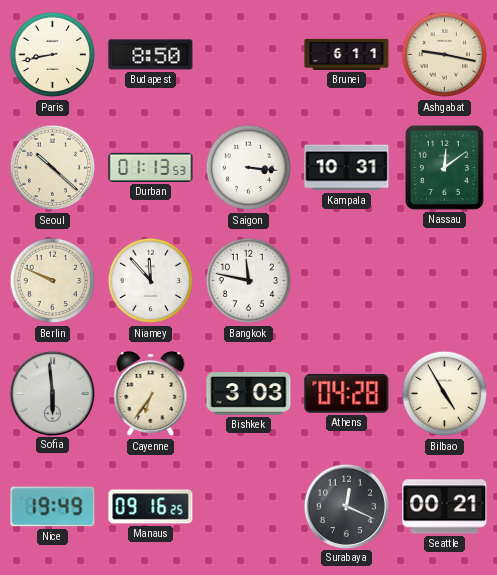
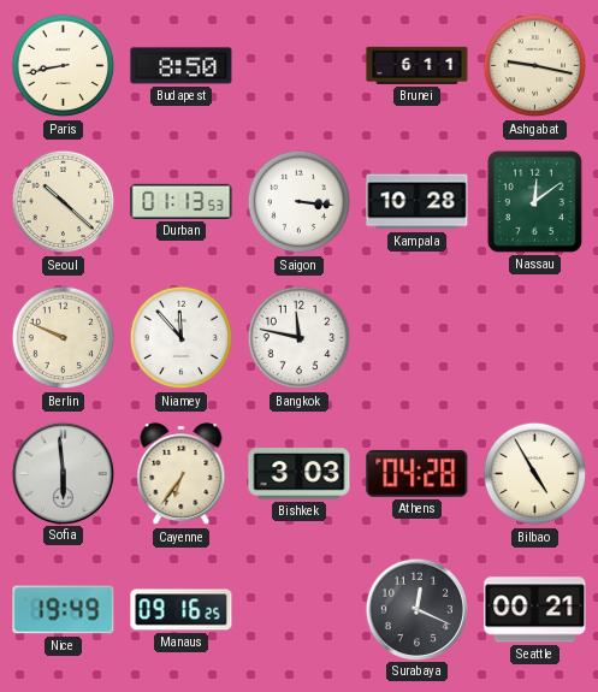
Kampala: 10:31 -> 10:28 (418, 202)
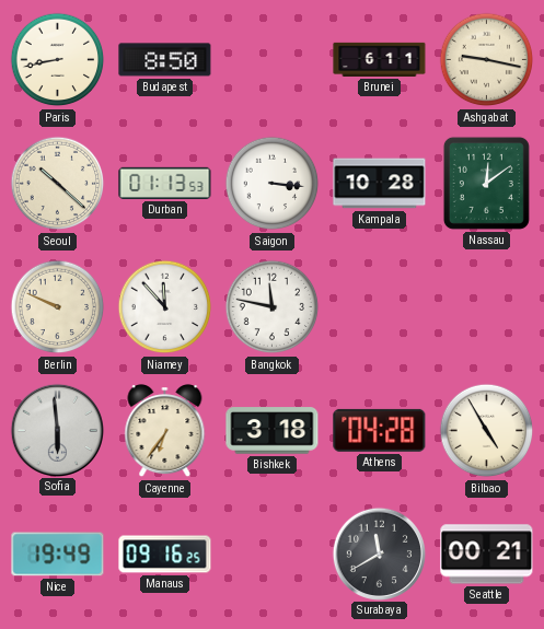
Bishkek: 3:03 -> 3:18 (273, 431)
Surabaya: 12:19 -> 11:40 (379, 554)
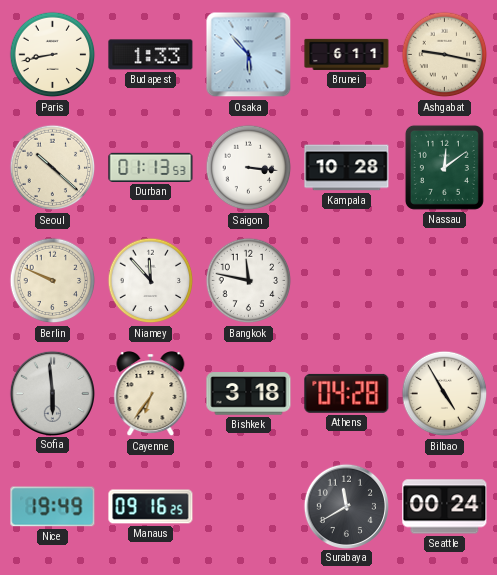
Budapest: 8:50 -> 1:33 (151, 55)
Osaka: none -> 5:53 (249, 55)
Seattle: 00:21 -> 00:24 (445, 507)
